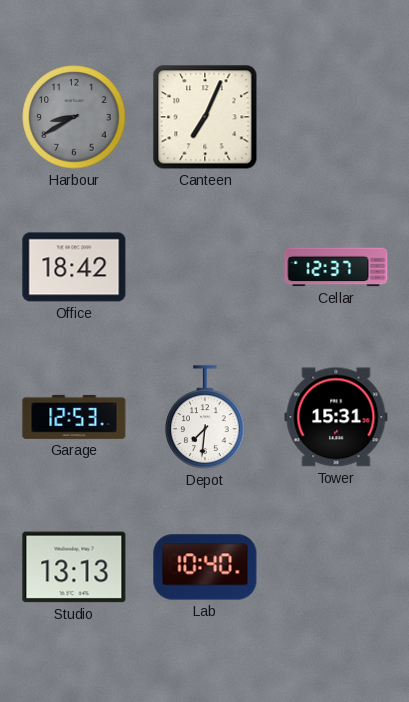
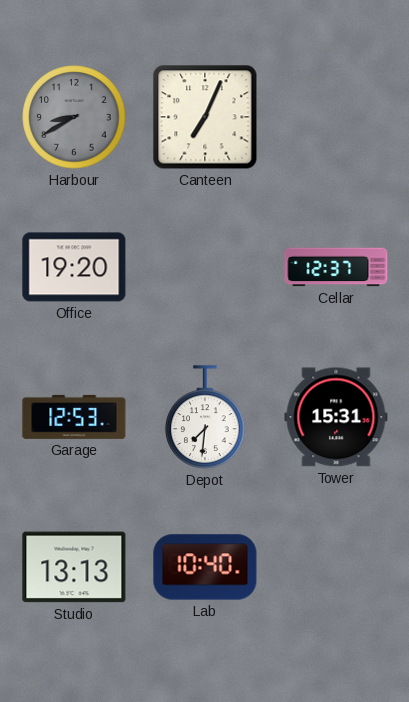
Office: 18:42 -> 19:20 (74, 267)
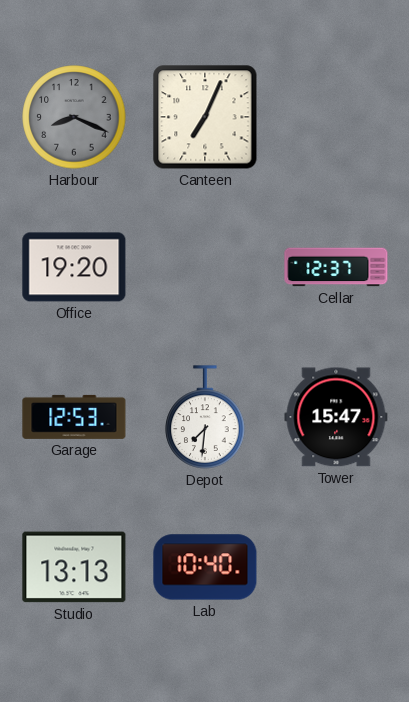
Harbour: 8:40 -> 8:19 (74, 117)
Tower: 15:31 -> 15:47 (336, 417)
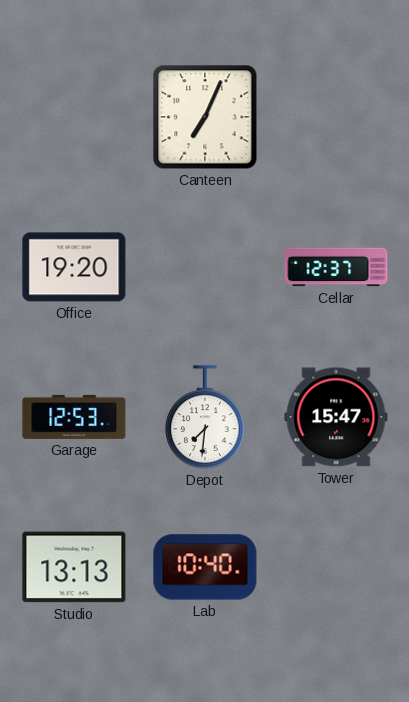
Harbour: 8:19 -> none (74, 117)
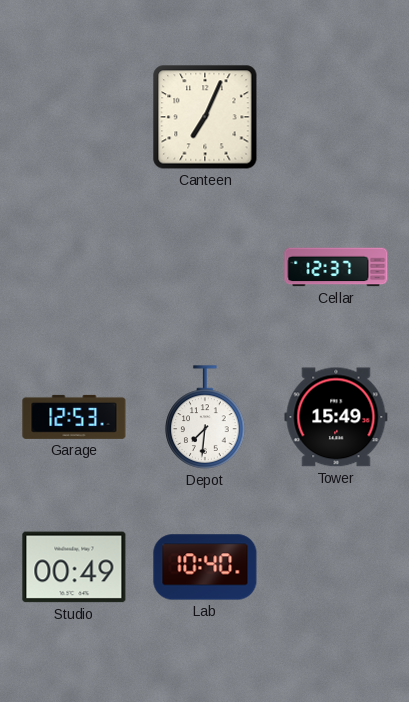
Office: 19:20 -> none (74, 267)
Tower: 15:47 -> 15:49 (336, 417)
Studio: 13:13 -> 00:49 (74, 567)
